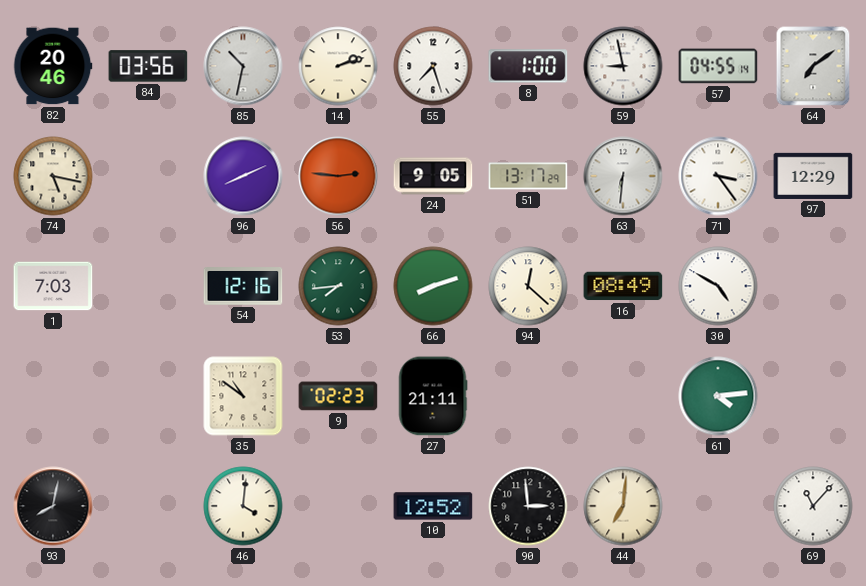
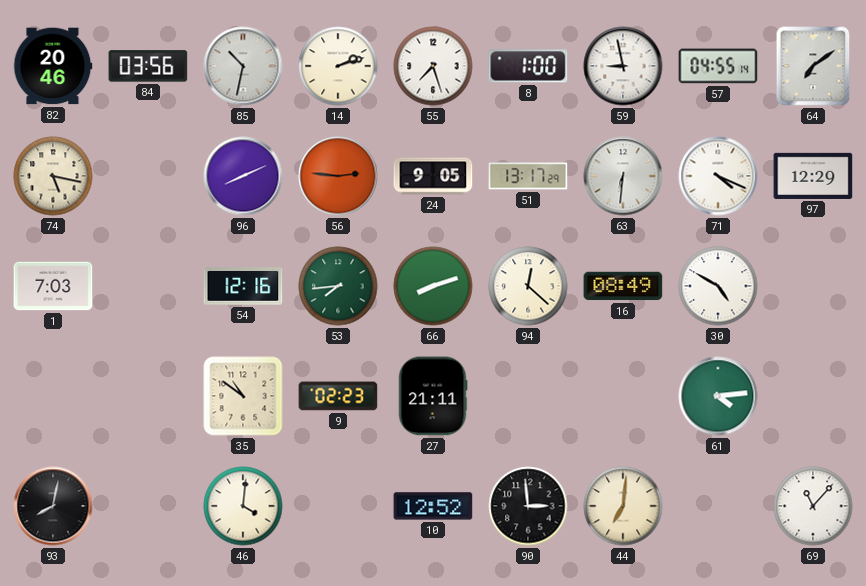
71: 3:24 -> 4:19 (718, 176)
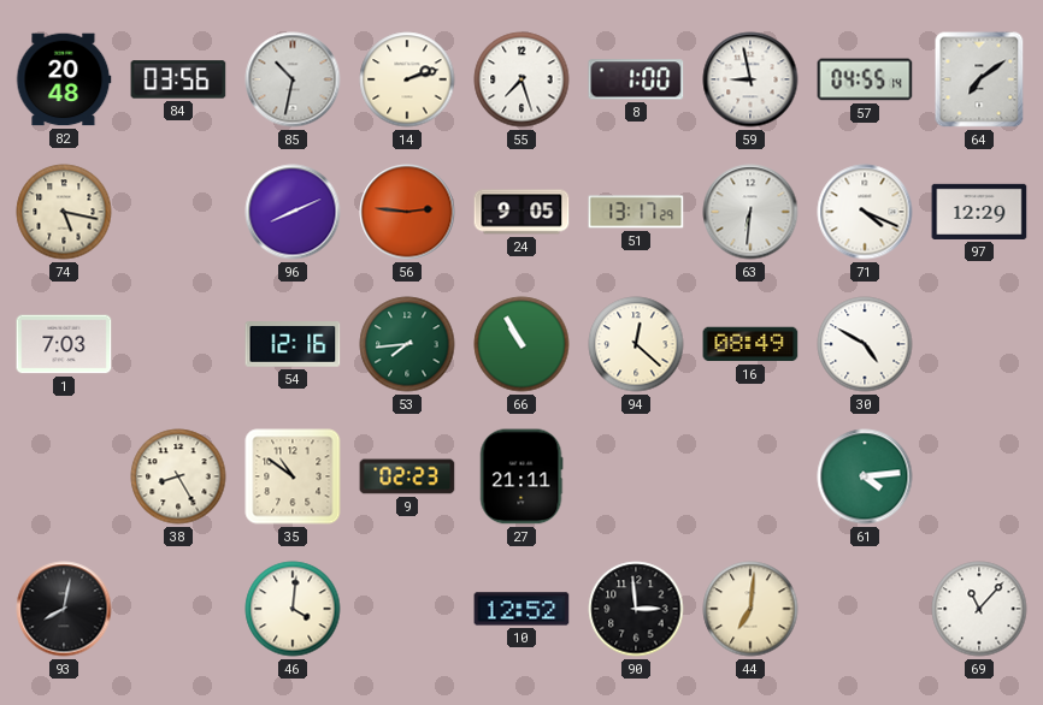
82: 20:46 -> 20:48 (64, 79)
66: 8:12 -> 10:55 (521, 344)
38: none -> 8:25 (178, 476)
